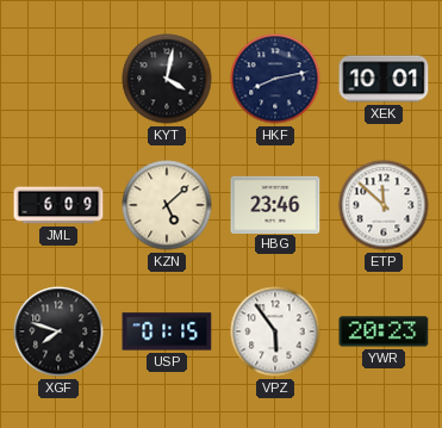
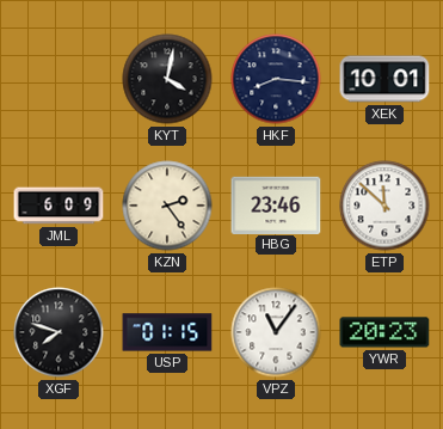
HKF: 8:13 -> 8:16 (276, 79)
KZN: 5:08 -> 2:24 (167, 206)
VPZ: 5:54 -> 11:06 (276, 332)
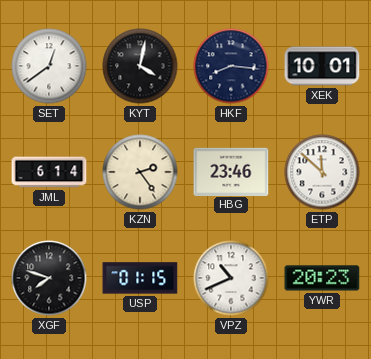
SET: none -> 12:39 (49, 66)
JML: 6:09 -> 6:14 (49, 172)
VPZ: 11:06 -> 10:41 (231, 278)
